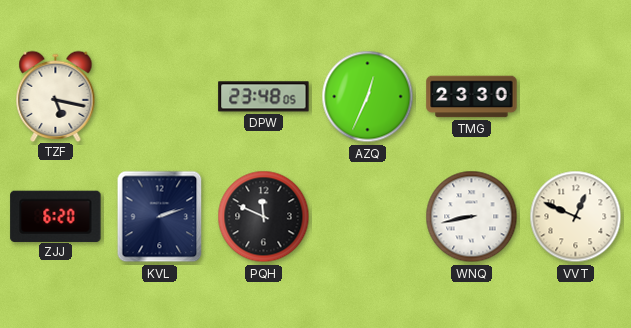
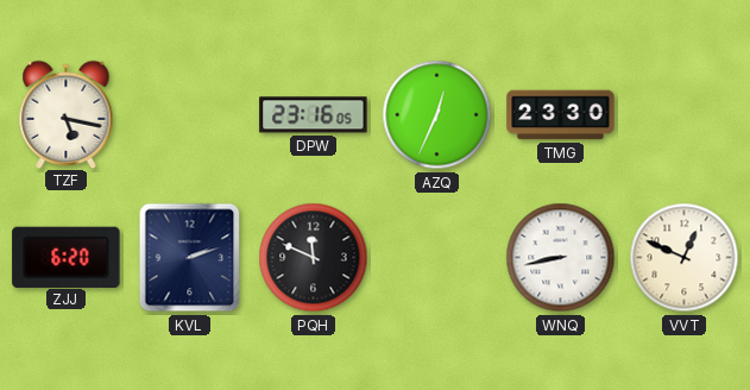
DPW: 23:48 -> 23:16 (314, 115)
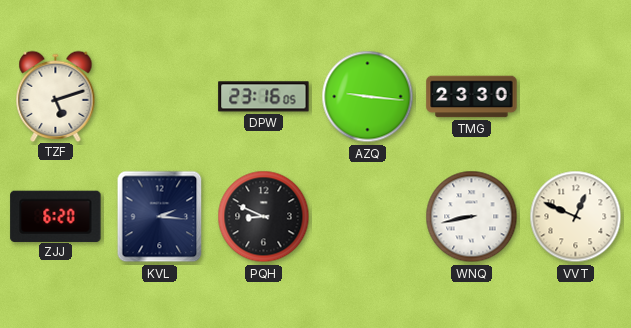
TZF: 5:17 -> 5:12 (56, 96)
AZQ: 12:34 -> 9:16 (368, 97)
KVL: 2:12 -> 2:16 (160, 217)
PQH: 11:49 -> 8:49 (264, 217)
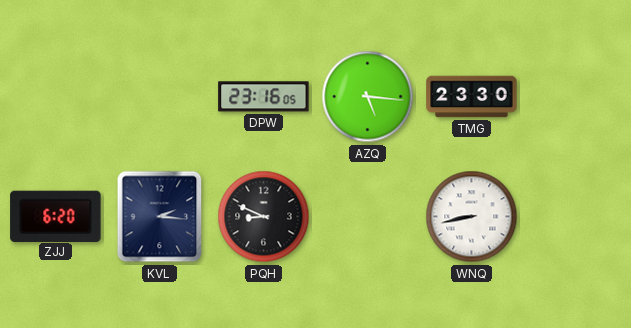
TZF: 5:12 -> none (56, 96)
AZQ: 9:16 -> 5:16 (368, 97)
VVT: 12:49 -> none (576, 217)
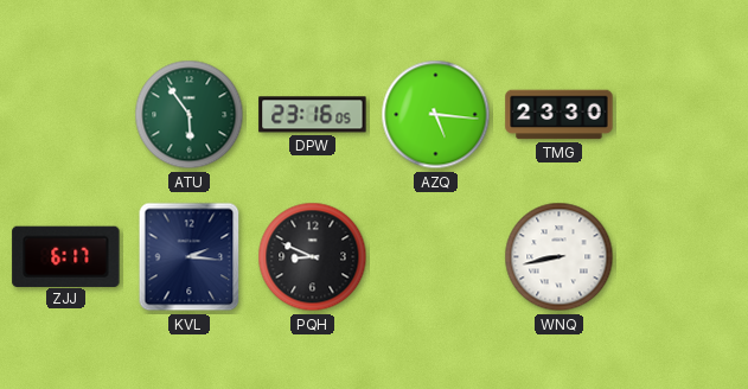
ATU: none -> 5:54 (190, 115)
ZJJ: 6:20 -> 6:17 (66, 256)
